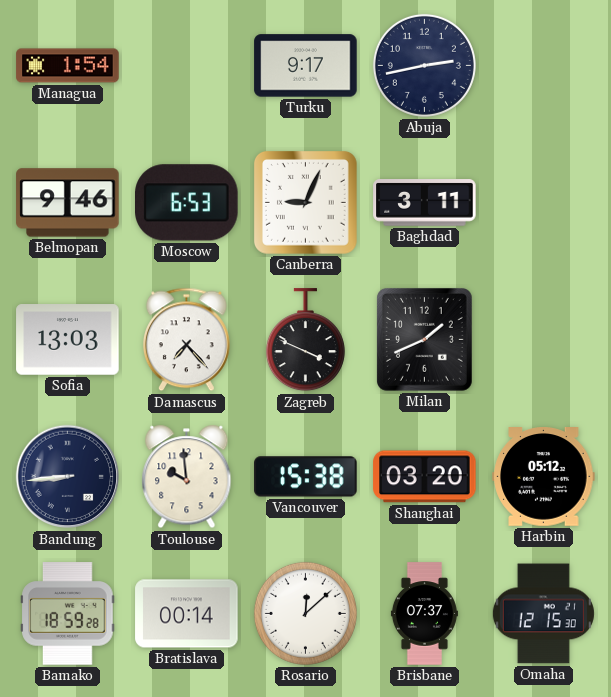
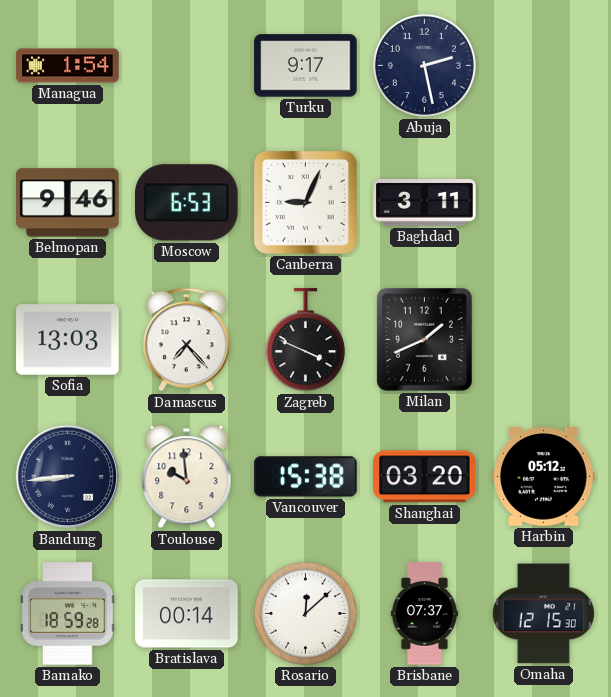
Abuja: 2:43 -> 2:28 (424, 65)
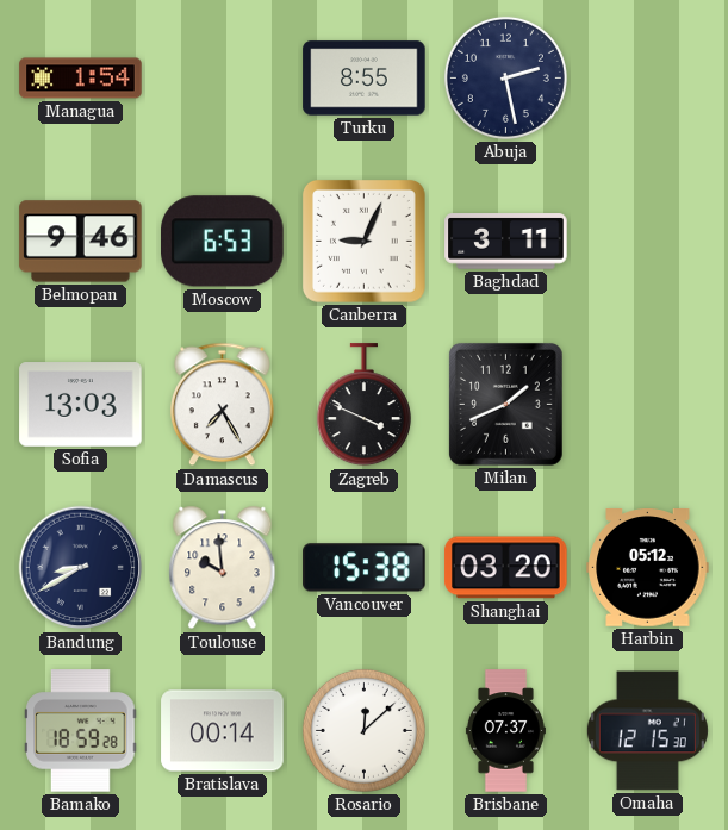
Turku: 9:17 -> 8:55 (365, 79)
Damascus: 7:23 -> 7:25 (222, 405)
Bandung: 8:44 -> 8:40 (81, 568)
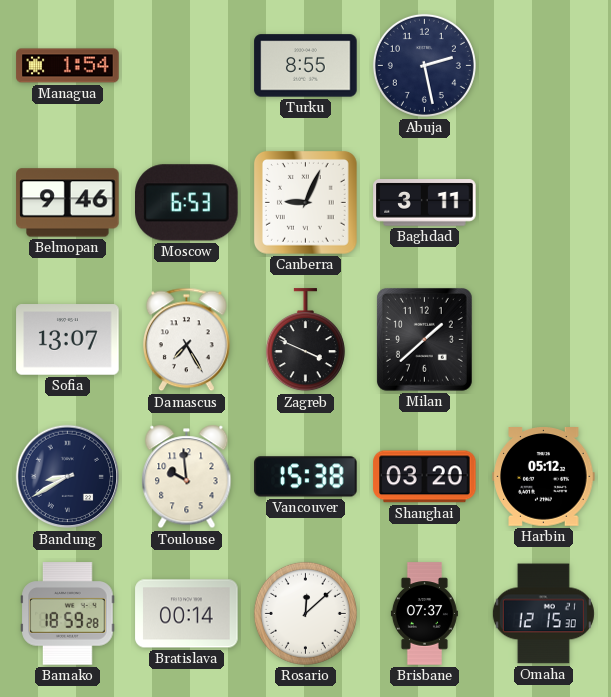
Sofia: 13:03 -> 13:07 (68, 340)
Milan: 1:41 -> 1:38 (424, 339)
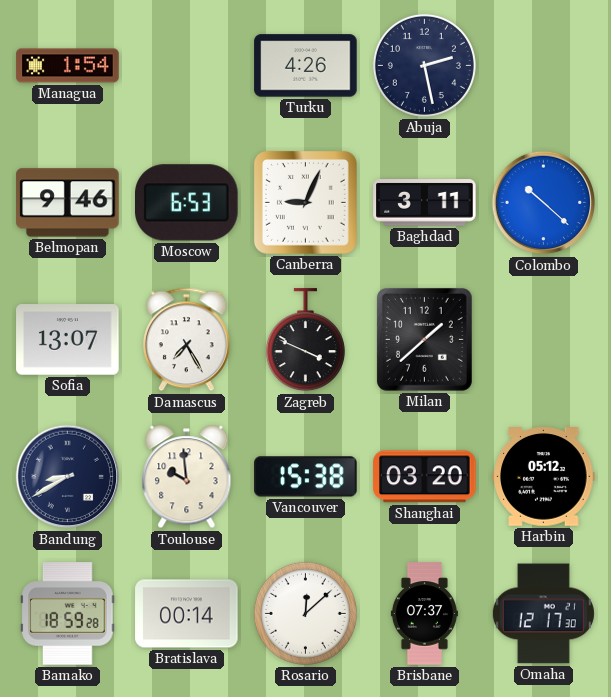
Turku: 8:55 -> 4:26 (306, 66)
Colombo: none -> 10:22 (544, 203)
Omaha: 12:15 -> 12:17 (543, 614)
